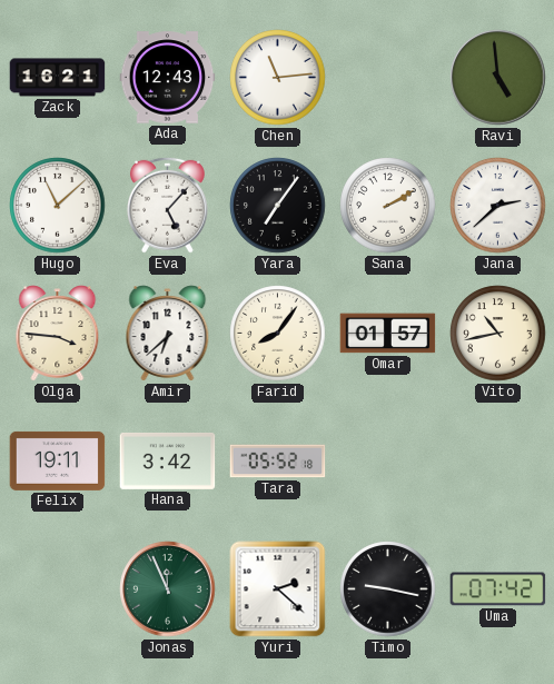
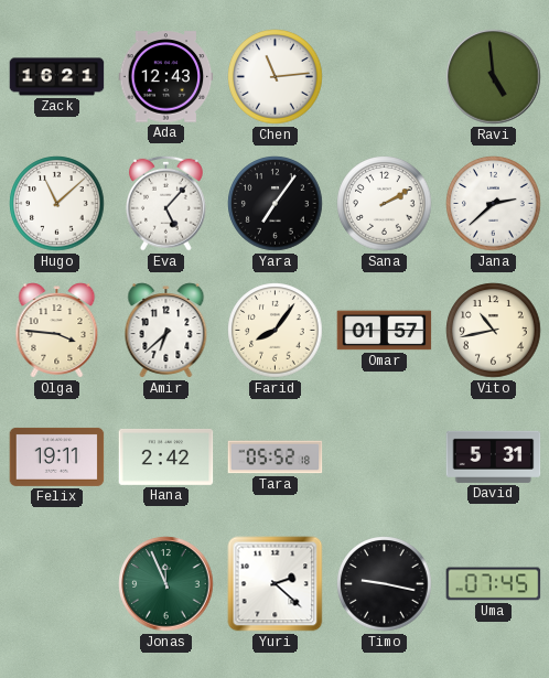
Hana: 3:42 -> 2:42 (166, 456)
David: none -> 5:31 (494, 456)
Uma: 07:42 -> 07:45 (494, 584)
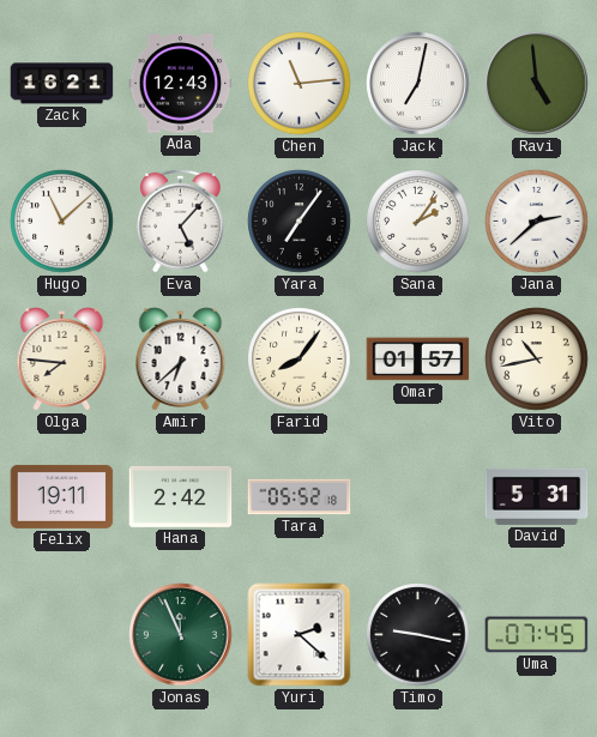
Jack: none -> 7:02 (418, 84)
Sana: 2:10 -> 2:06 (418, 222)
Olga: 3:46 -> 7:46 (62, 360)
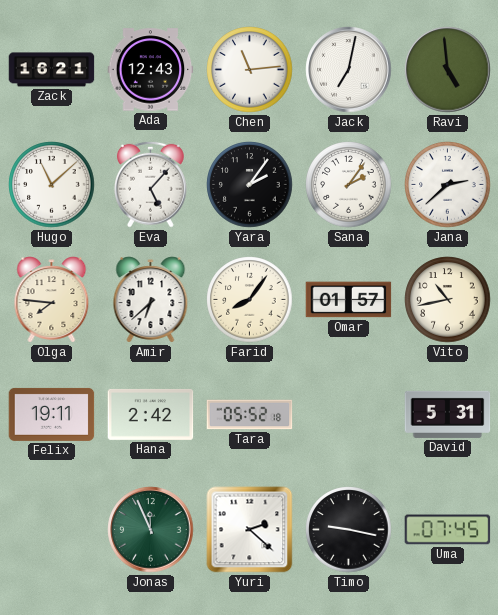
Yara: 7:06 -> 2:06 (250, 185)
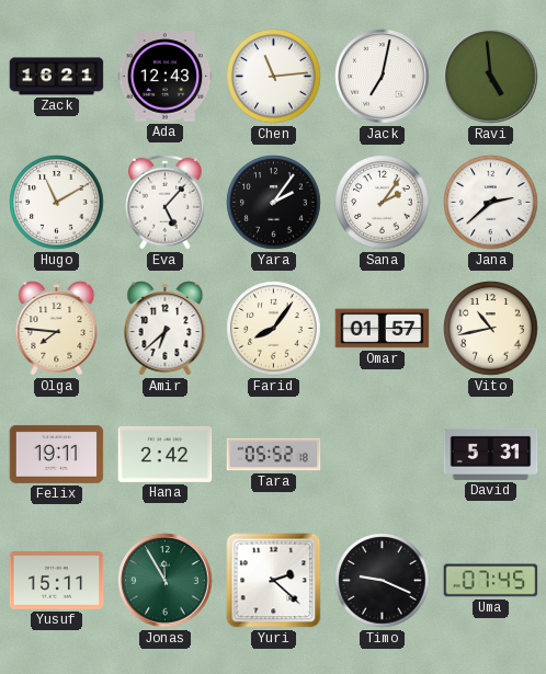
Hugo: 11:08 -> 11:10 (57, 203)
Yusuf: none -> 15:11 (57, 581)
Jonas: 11:56 -> 11:55 (166, 581)
Timo: 9:17 -> 9:19 (383, 581)
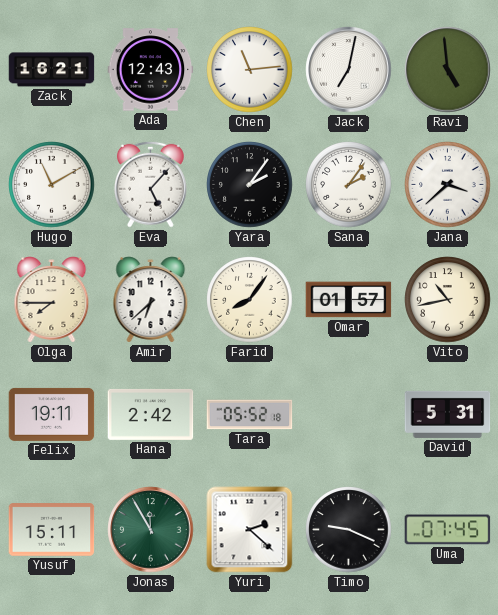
Jana: 2:38 -> 3:38 (448, 185)
Olga: 7:46 -> 7:45 (52, 300)
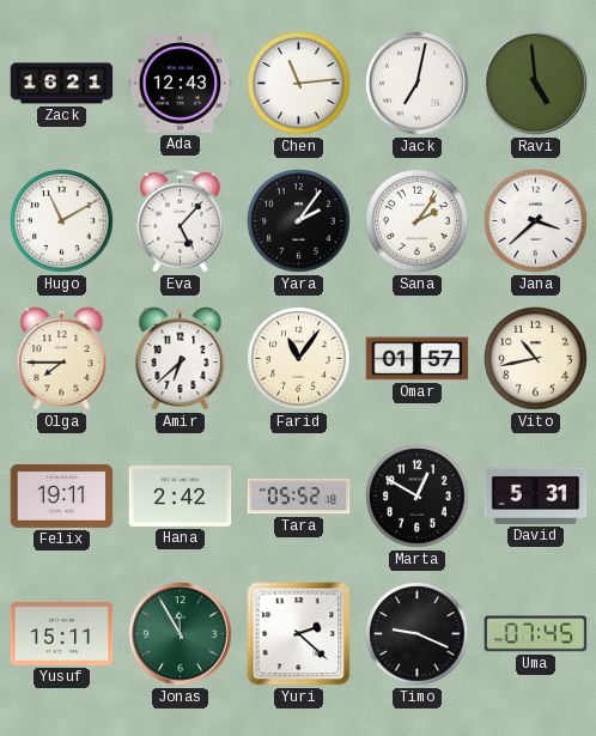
Farid: 8:06 -> 11:06 (299, 359)
Marta: none -> 12:50 (418, 497)
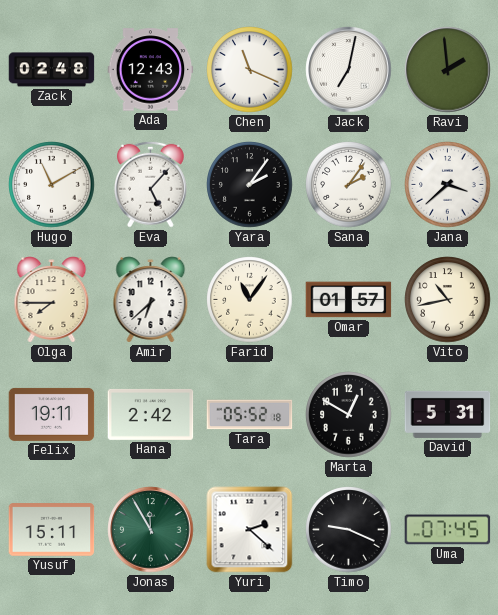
Zack: 16:21 -> 02:48 (52, 70)
Chen: 11:14 -> 11:19 (250, 70)
Ravi: 4:59 -> 1:59 (448, 70)
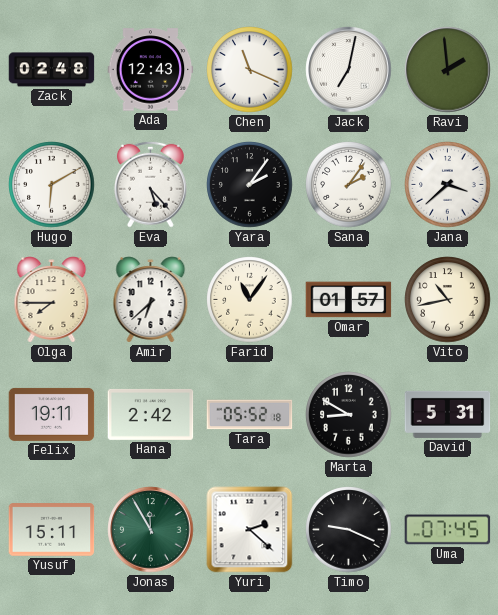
Hugo: 11:10 -> 6:10 (52, 185)
Eva: 5:07 -> 5:23 (150, 184)
Marta: 12:50 -> 8:50 (349, 415)
